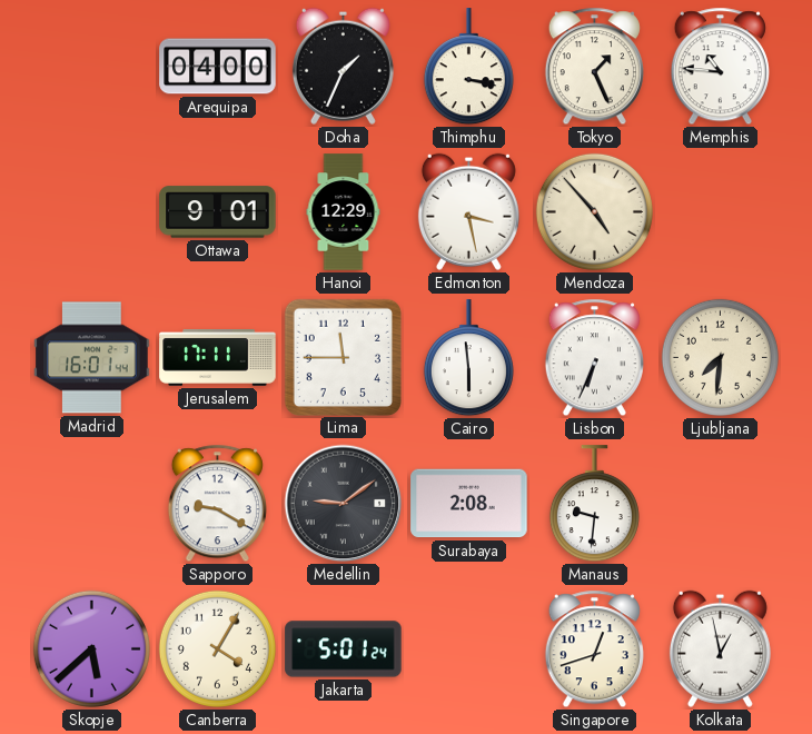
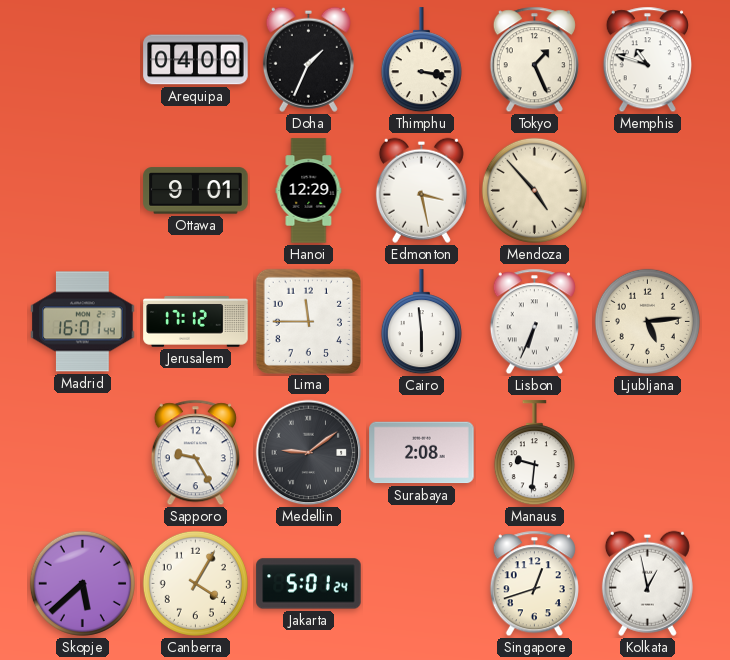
Memphis: 10:46 -> 10:48 (647, 60)
Jerusalem: 17:11 -> 17:12 (196, 322)
Ljubljana: 7:31 -> 5:14 (647, 321)
Sapporo: 9:20 -> 9:25 (195, 453)
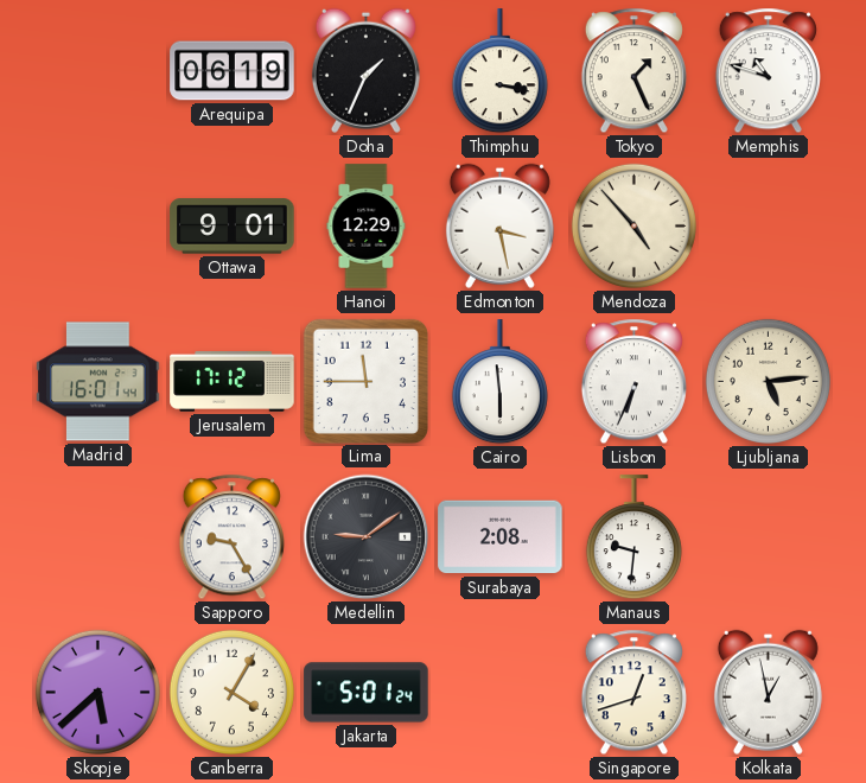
Arequipa: 04:00 -> 06:19 (233, 71)
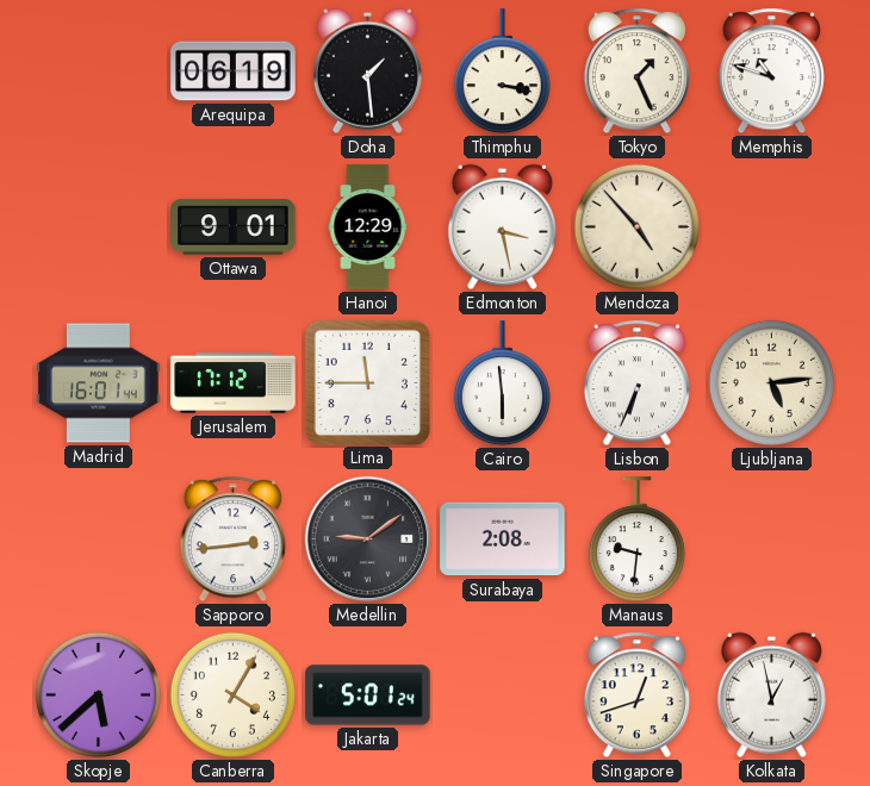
Doha: 1:34 -> 1:29 (367, 70)
Sapporo: 9:25 -> 2:44 (232, 539)
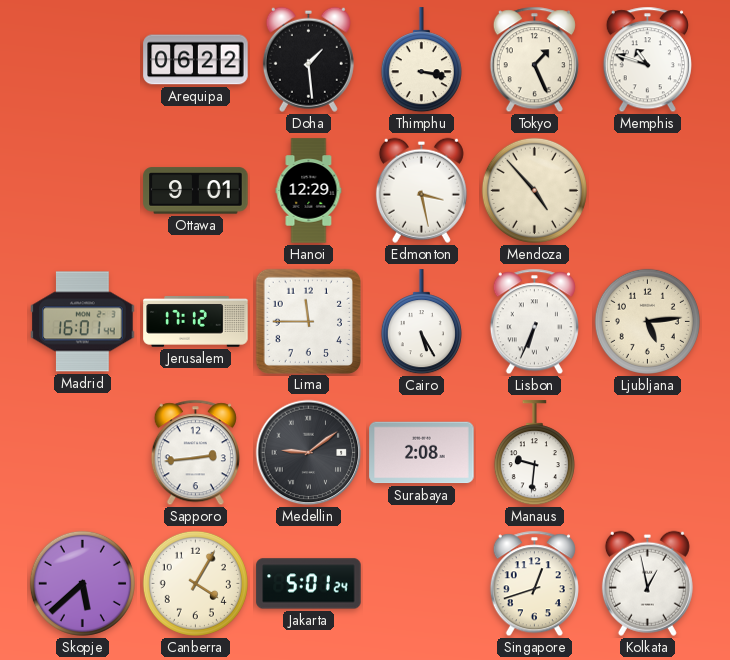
Arequipa: 06:19 -> 06:22 (196, 60)
Cairo: 5:59 -> 5:25 (421, 322)
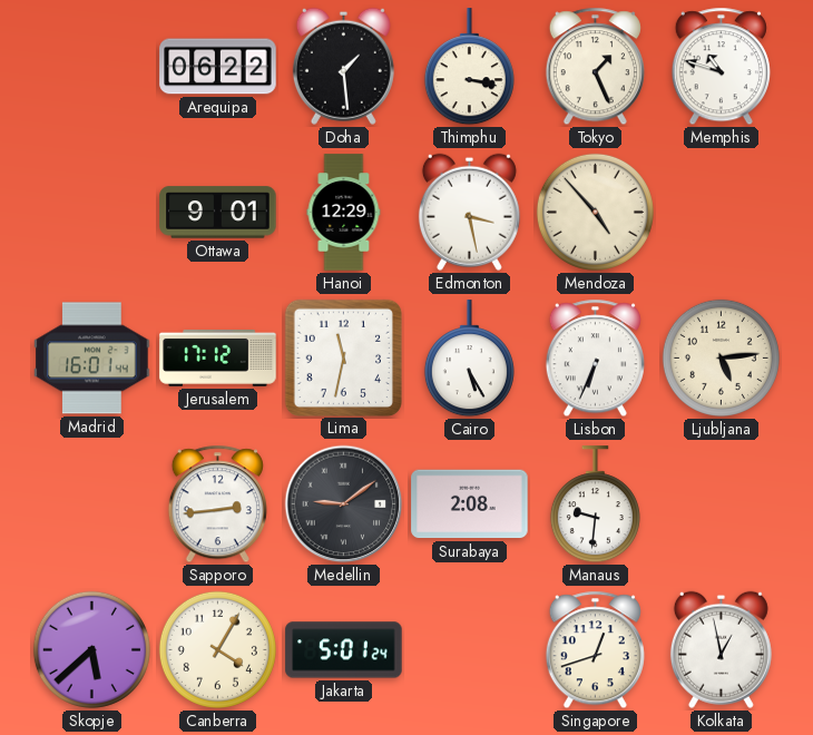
Lima: 11:45 -> 11:32 (343, 357)
